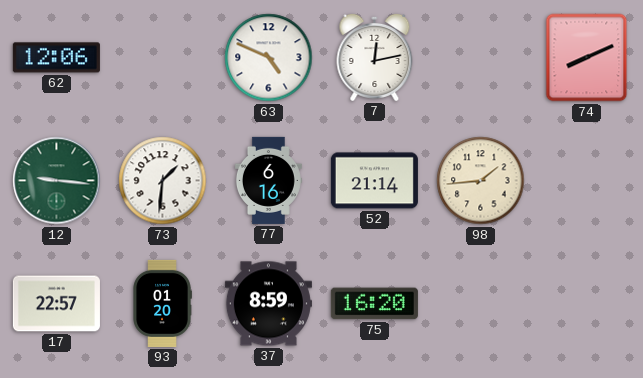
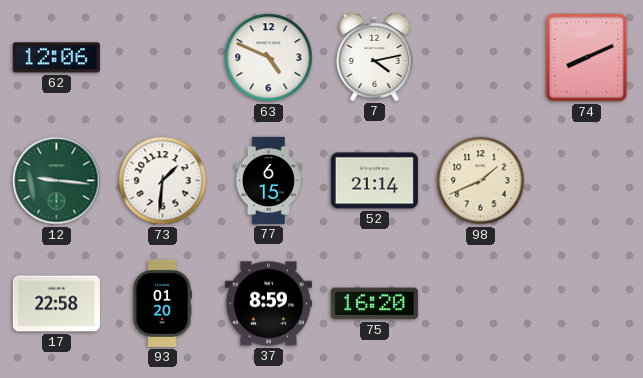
7: 12:13 -> 4:13 (375, 57)
77: 6:16 -> 6:15 (268, 180)
98: 1:44 -> 1:41 (481, 181)
17: 22:57 -> 22:58 (56, 304)
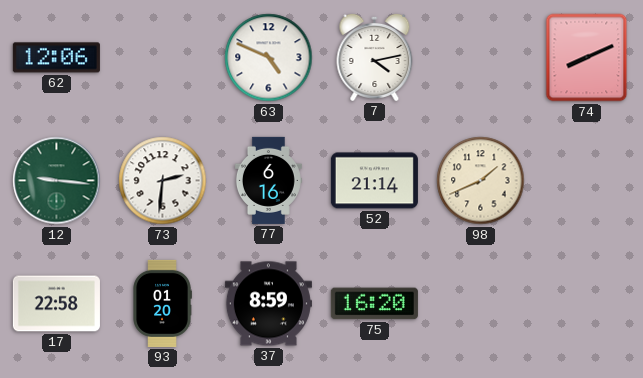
73: 1:31 -> 2:31 (163, 181)
77: 6:15 -> 6:16 (268, 180)
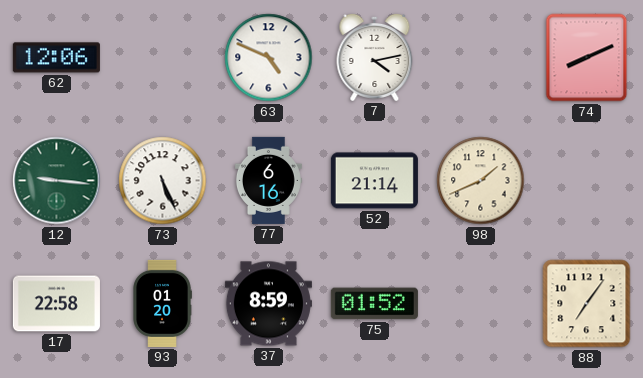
73: 2:31 -> 5:26 (163, 181)
75: 16:20 -> 01:52 (374, 304)
88: none -> 7:06 (587, 304)
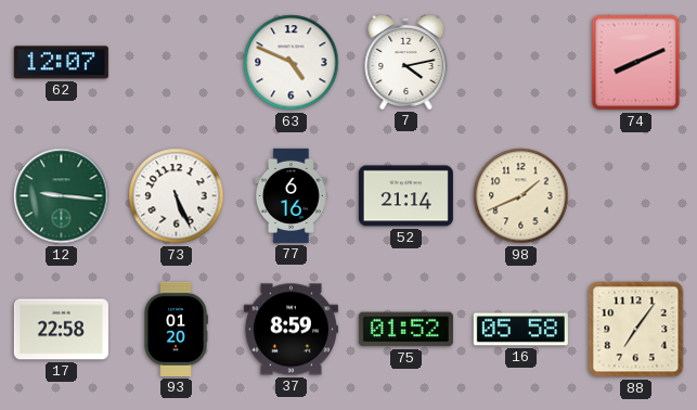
62: 12:06 -> 12:07 (61, 63)
16: none -> 05:58 (520, 330)
